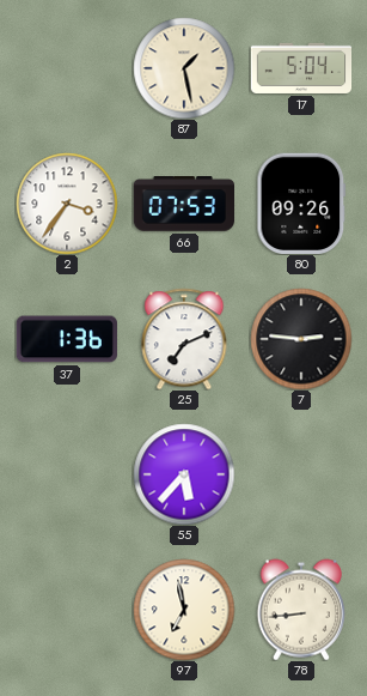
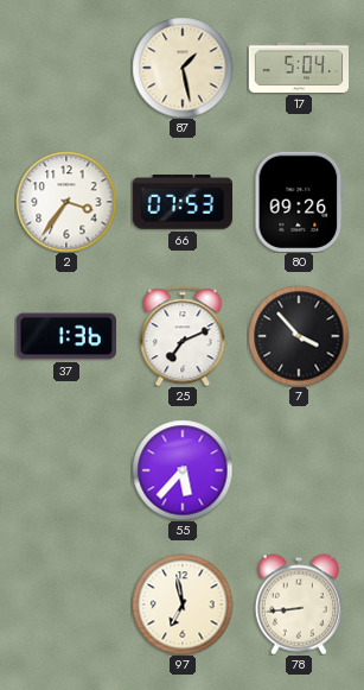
7: 2:46 -> 3:53 (299, 336)
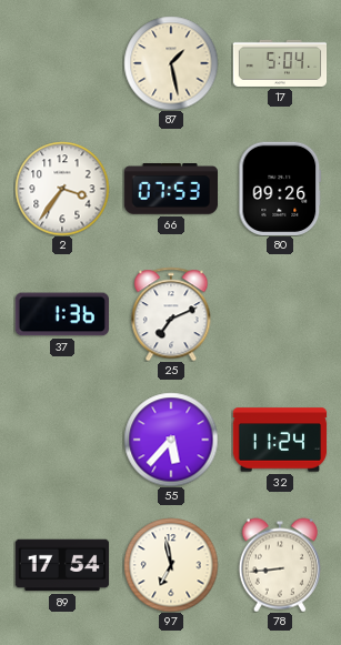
7: 3:53 -> none (299, 336)
32: none -> 11:24 (280, 440)
89: none -> 17:54 (62, 565)
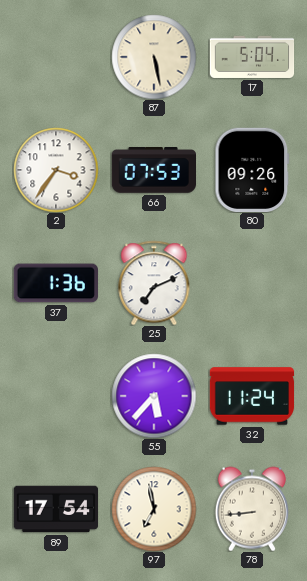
87: 1:28 -> 5:28 (154, 57)
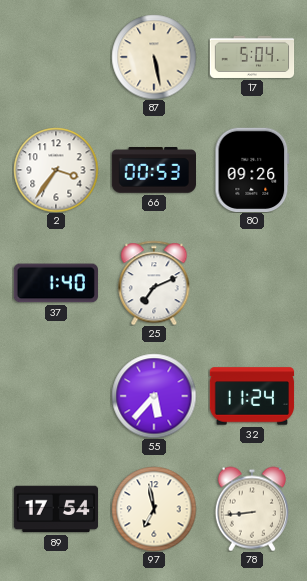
66: 07:53 -> 00:53 (153, 170)
37: 1:36 -> 1:40 (56, 283)
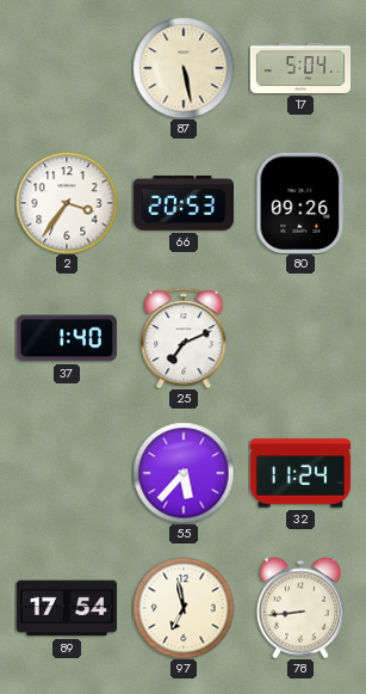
66: 00:53 -> 20:53 (182, 203)
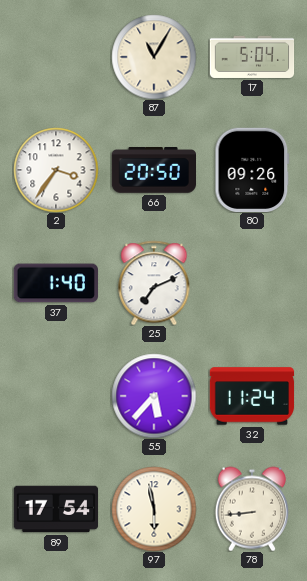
87: 5:28 -> 11:05 (154, 57)
66: 20:53 -> 20:50 (153, 170)
97: 6:58 -> 5:58 (154, 509)
